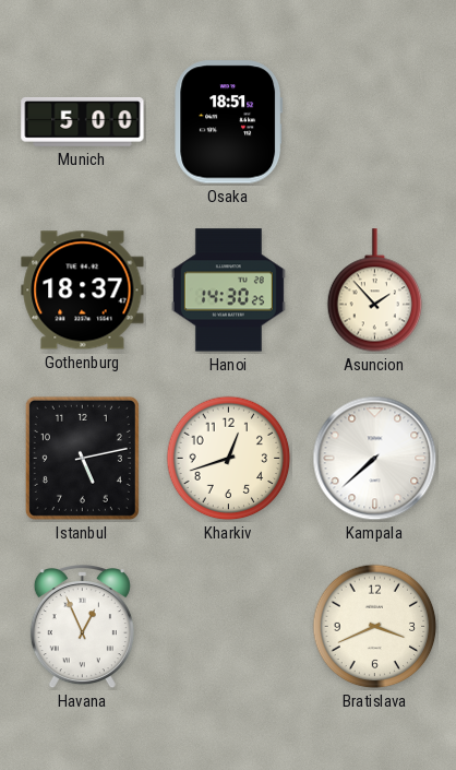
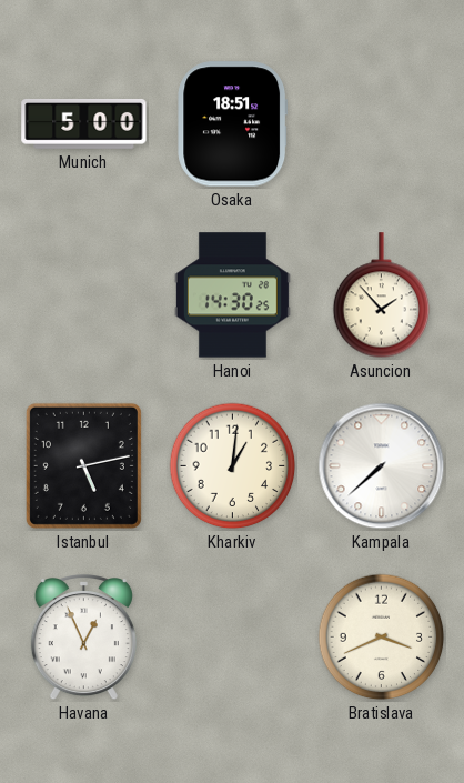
Gothenburg: 18:37 -> none (83, 291)
Kharkiv: 12:42 -> 1:01 (233, 466)
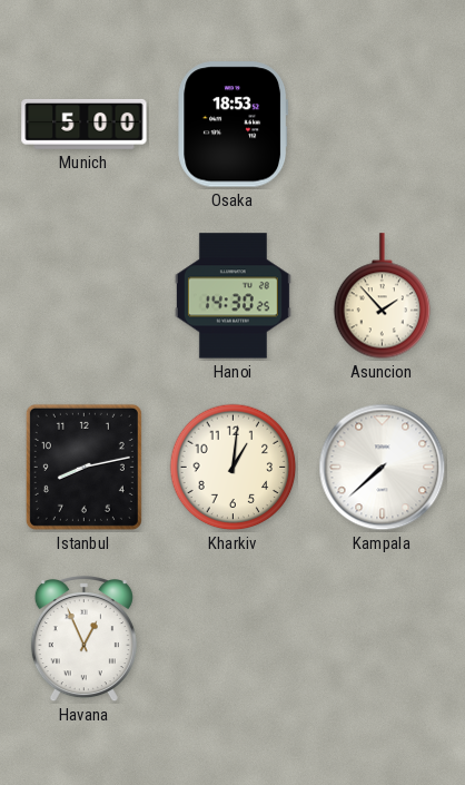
Osaka: 18:51 -> 18:53 (234, 125)
Istanbul: 5:13 -> 8:13 (83, 467)
Bratislava: 3:41 -> none (382, 638)
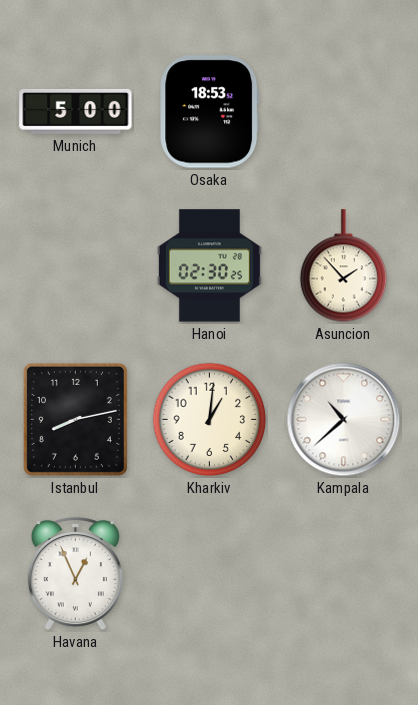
Hanoi: 14:30 -> 02:30 (209, 266)
Kampala: 7:38 -> 10:38 (344, 420)
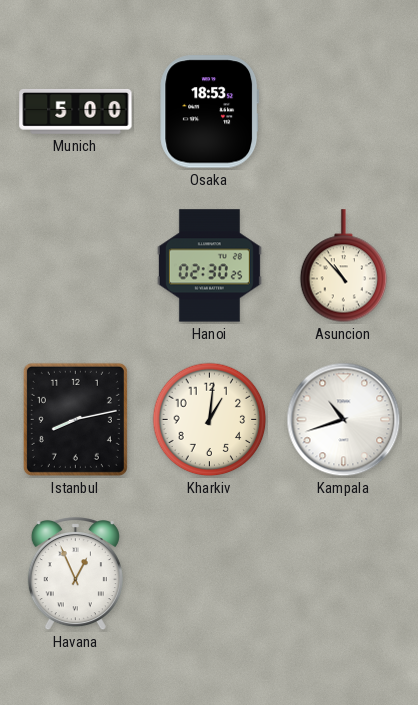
Asuncion: 1:53 -> 10:53 (344, 266)
Kampala: 10:38 -> 10:42 (344, 420)
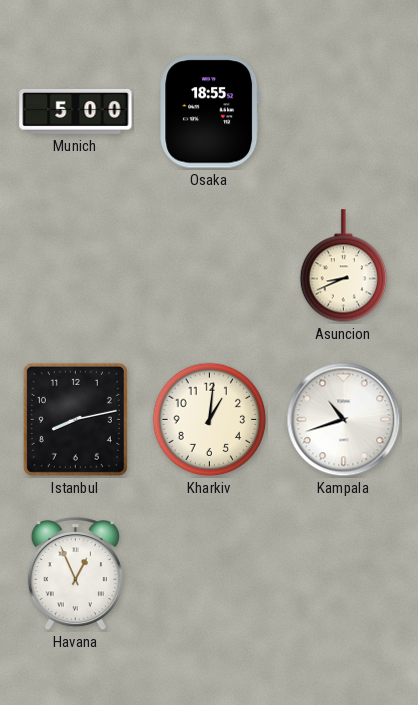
Osaka: 18:53 -> 18:55 (210, 112)
Hanoi: 02:30 -> none (209, 266)
Asuncion: 10:53 -> 8:41 (344, 266)
